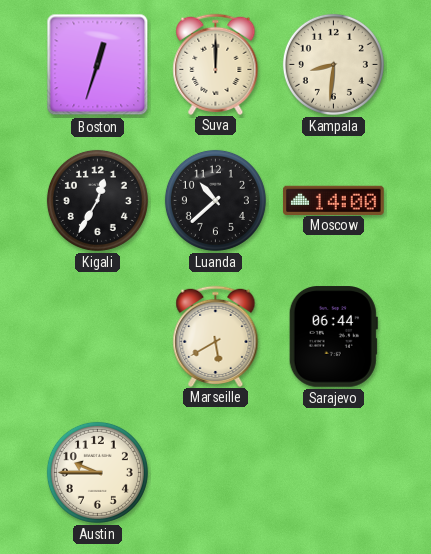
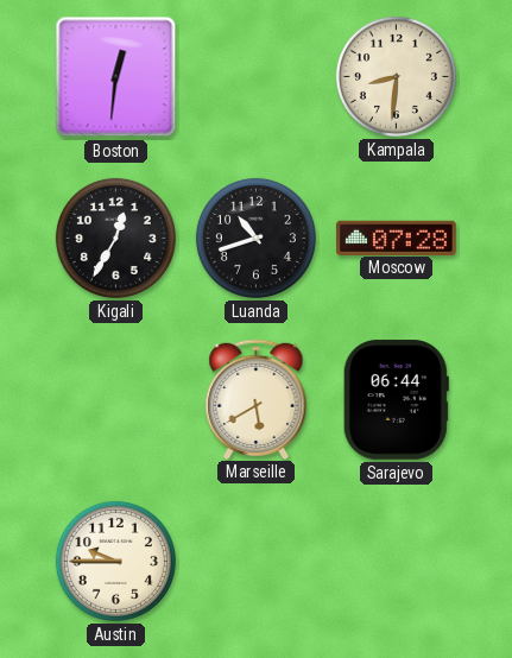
Boston: 12:33 -> 12:31 (116, 77)
Suva: 12:00 -> none (216, 64)
Luanda: 10:38 -> 10:42 (255, 238)
Moscow: 14:00 -> 07:28 (397, 238)
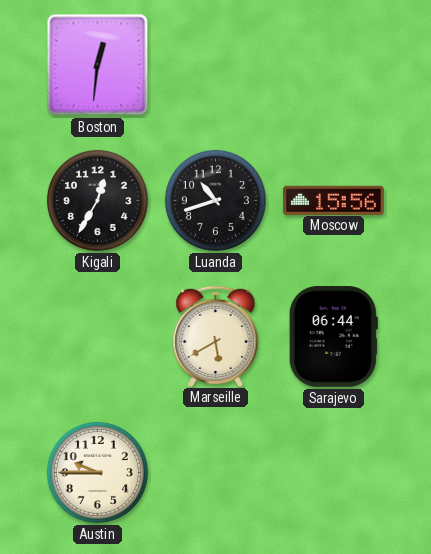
Kampala: 8:31 -> none (396, 76)
Moscow: 07:28 -> 15:56 (334, 200)
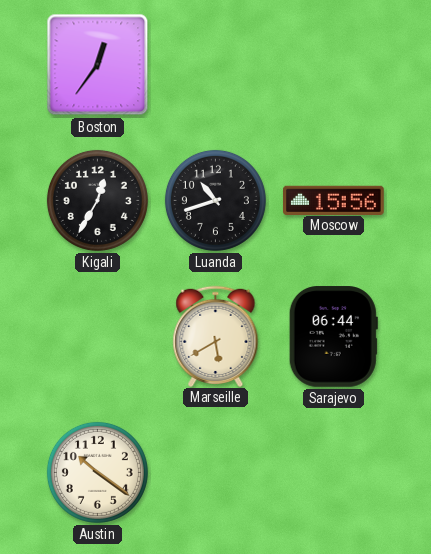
Boston: 12:31 -> 12:36 (98, 65)
Austin: 9:45 -> 10:21 (97, 472)
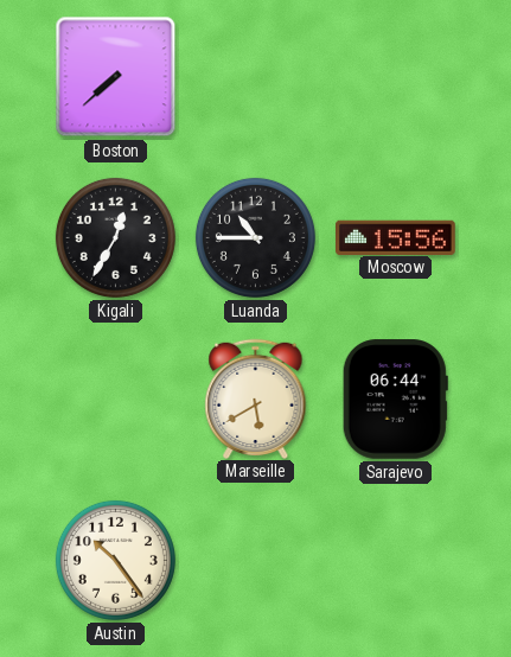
Boston: 12:36 -> 7:38 (116, 77)
Luanda: 10:42 -> 10:45 (255, 237)
Austin: 10:21 -> 10:24 (115, 560)
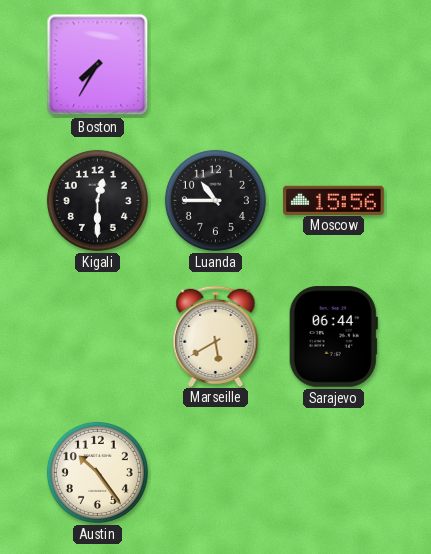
Boston: 7:38 -> 7:35 (98, 65)
Kigali: 12:35 -> 12:30 (97, 200)
